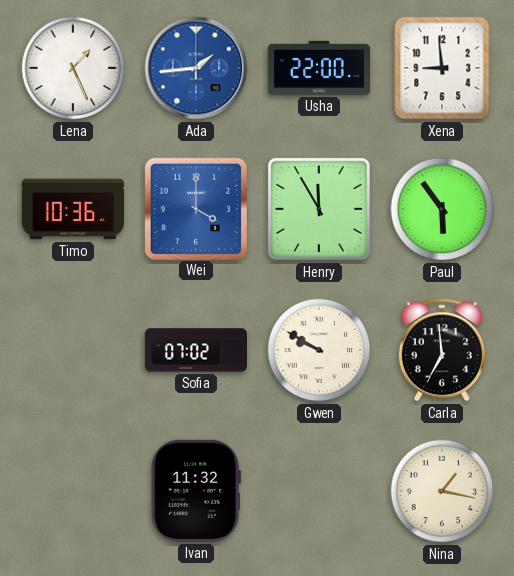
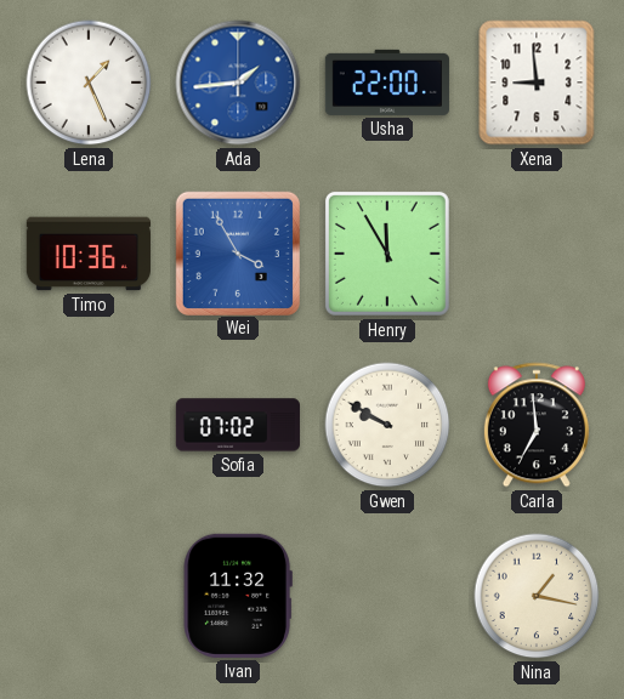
Wei: 4:00 -> 3:55 (237, 252)
Paul: 5:54 -> none (442, 209)
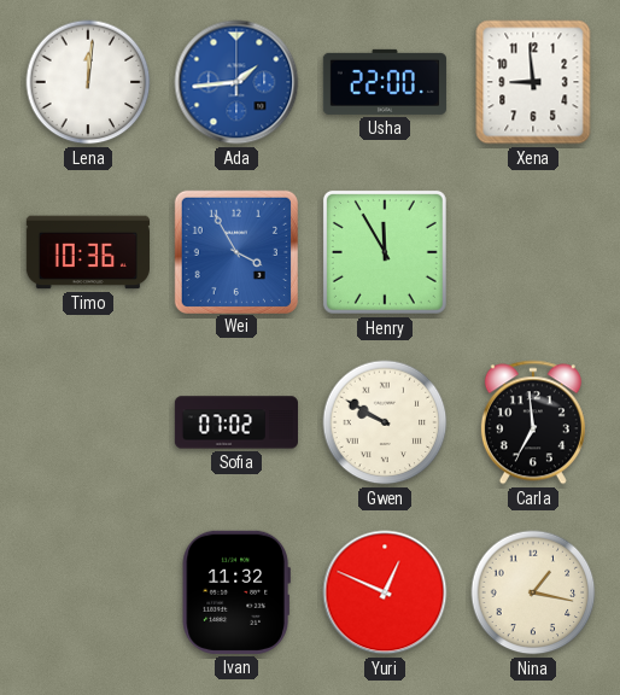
Lena: 1:26 -> 12:01 (88, 82)
Yuri: none -> 12:49 (385, 592)
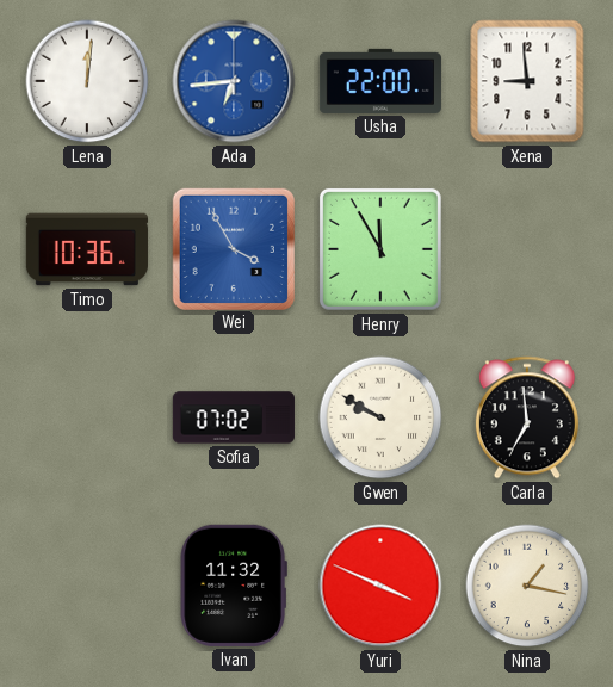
Ada: 1:44 -> 6:44 (234, 81)
Yuri: 12:49 -> 3:49 (380, 586)
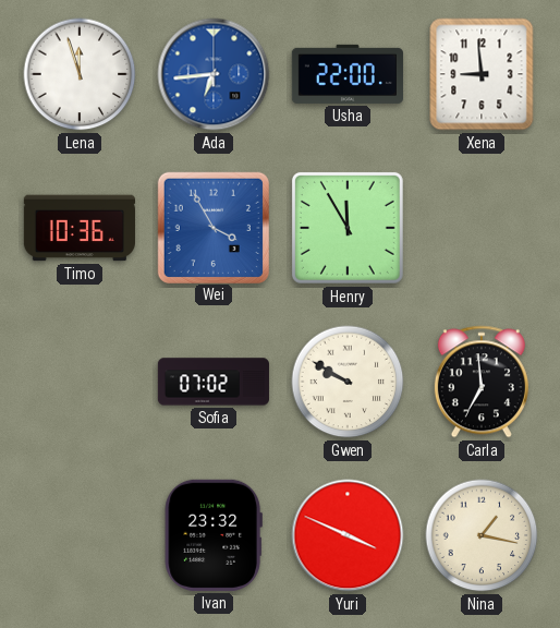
Lena: 12:01 -> 11:57 (80, 74)
Ivan: 11:32 -> 23:32 (214, 535)
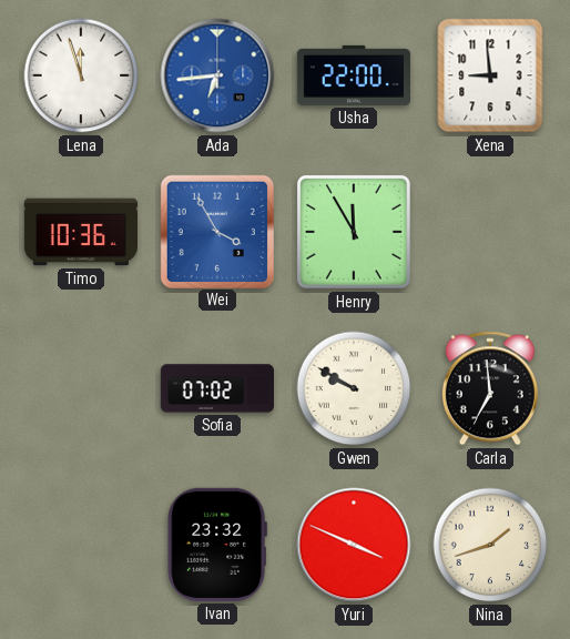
Nina: 1:17 -> 1:42 (490, 545)
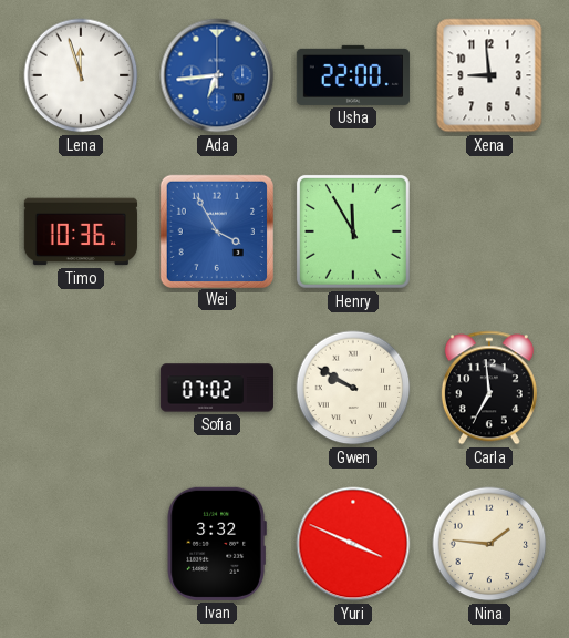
Ivan: 23:32 -> 3:32 (217, 544)
Nina: 1:42 -> 1:46 (489, 544)
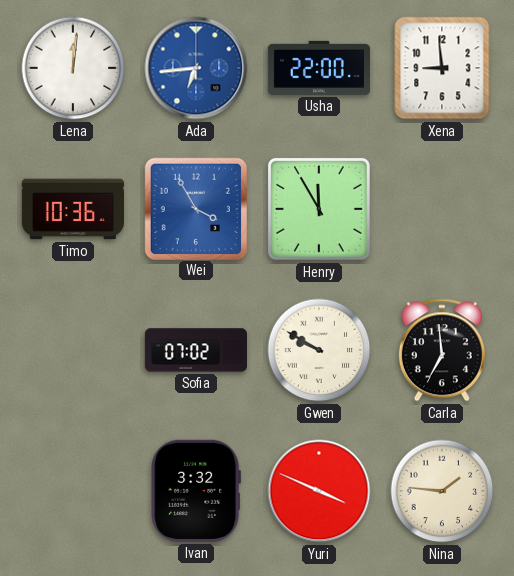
Lena: 11:57 -> 12:01 (73, 68)
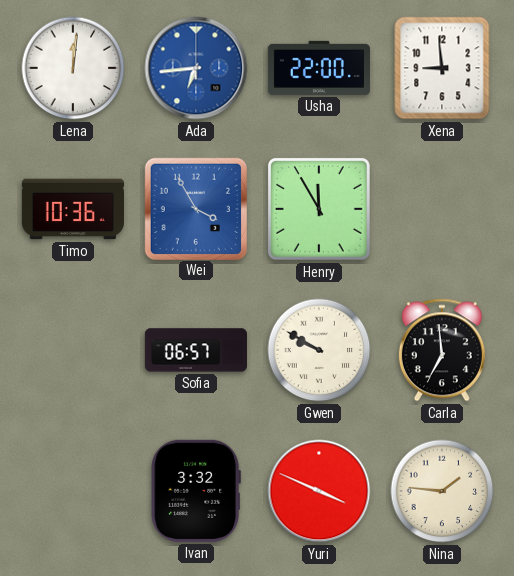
Sofia: 07:02 -> 06:57 (196, 350)
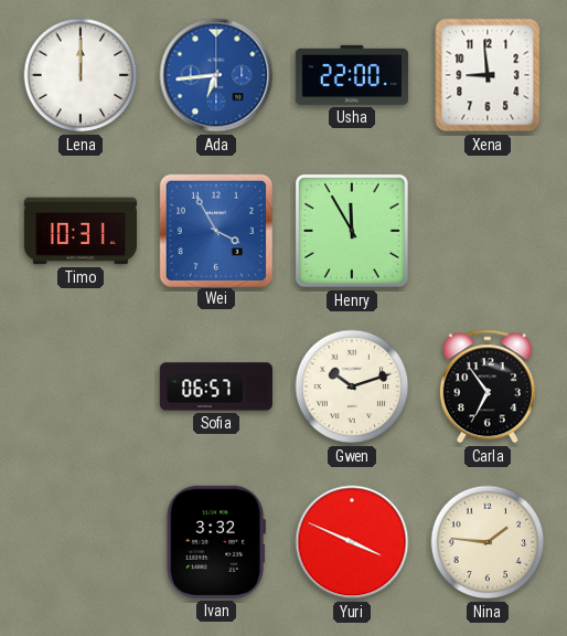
Lena: 12:01 -> 12:00 (81, 75)
Timo: 10:36 -> 10:31 (81, 231)
Gwen: 9:50 -> 10:12 (352, 386)
Carla: 6:59 -> 6:54 (488, 386)
